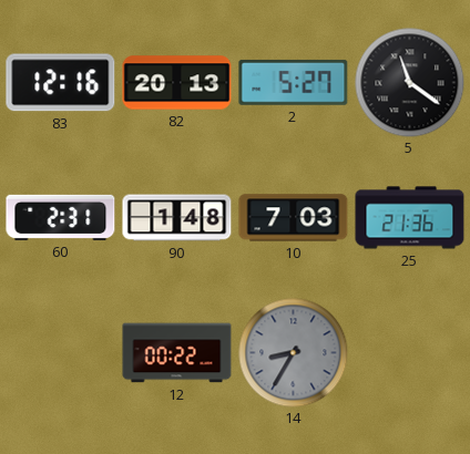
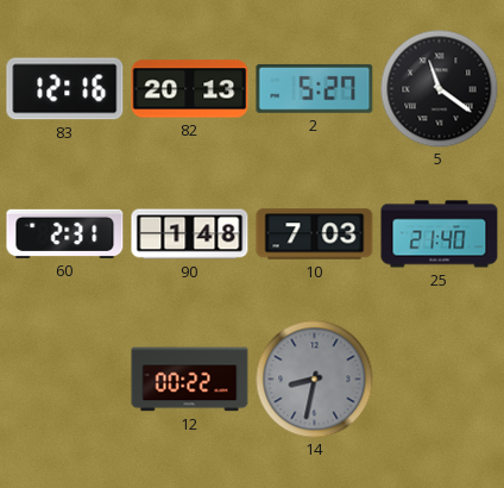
25: 21:36 -> 21:40 (440, 234)
14: 8:35 -> 8:32 (315, 380)
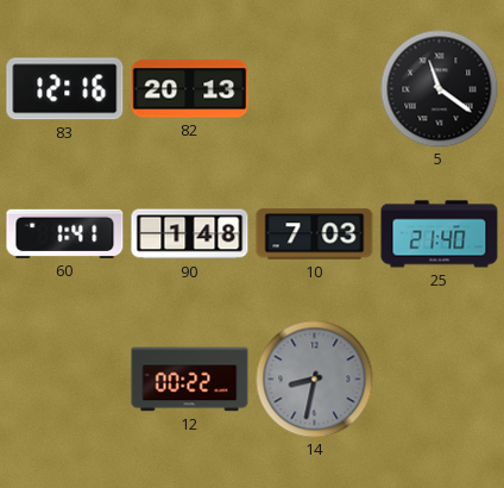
2: 5:27 -> none (315, 88)
60: 2:31 -> 1:41 (65, 233)
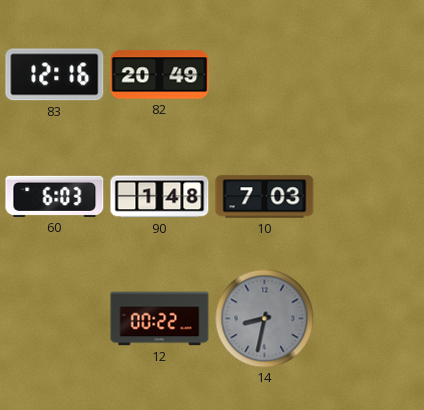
82: 20:13 -> 20:49 (160, 75)
5: 11:21 -> none (440, 89)
60: 1:41 -> 6:03 (55, 196)
25: 21:40 -> none (440, 234)
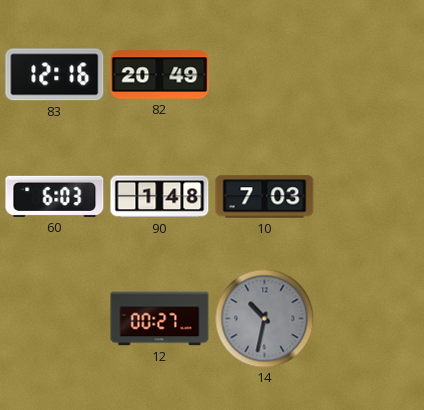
12: 00:22 -> 00:27 (160, 319)
14: 8:32 -> 10:32 (265, 319)
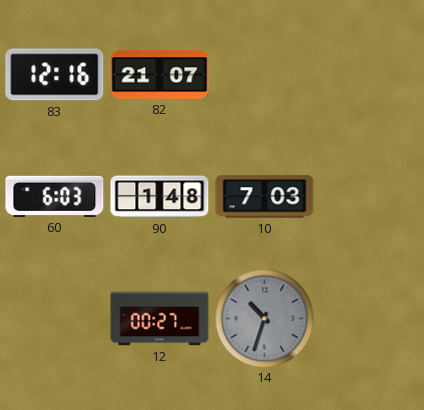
82: 20:49 -> 21:07 (160, 75)
14: 10:32 -> 10:33 (265, 319)
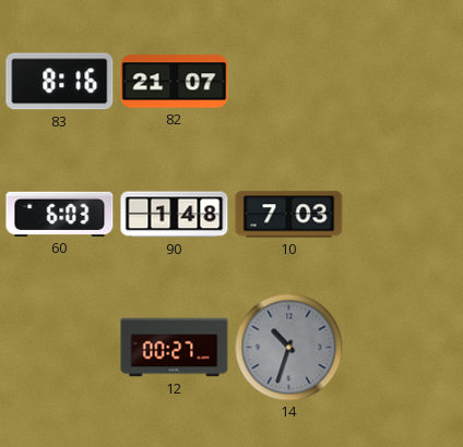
83: 12:16 -> 8:16 (60, 82)
